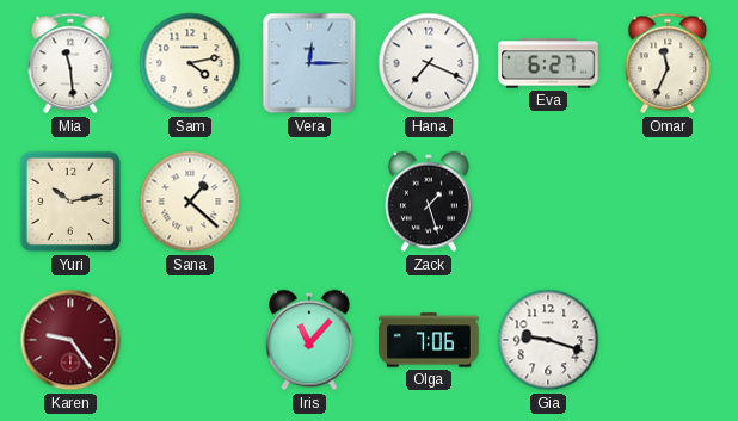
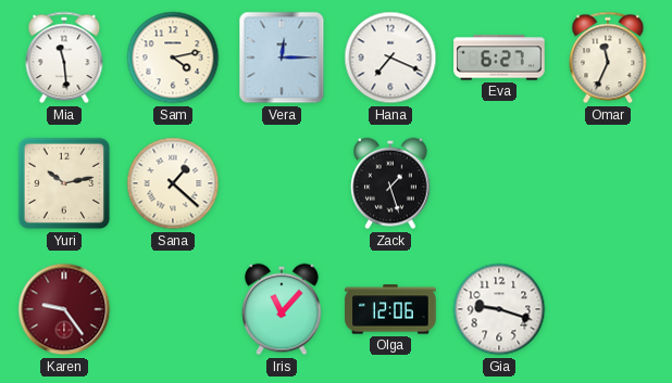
Olga: 7:06 -> 12:06 (390, 309)
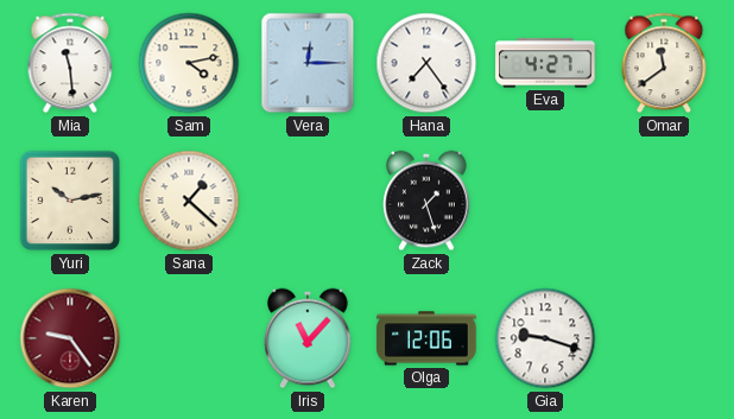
Hana: 7:19 -> 7:24 (426, 63)
Eva: 6:27 -> 4:27 (545, 63)
Omar: 11:34 -> 11:39 (664, 63)
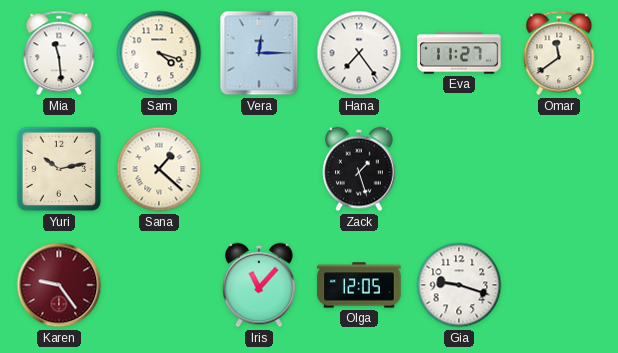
Sam: 4:13 -> 4:18 (159, 53)
Eva: 4:27 -> 11:27 (459, 53)
Olga: 12:06 -> 12:05 (359, 285)
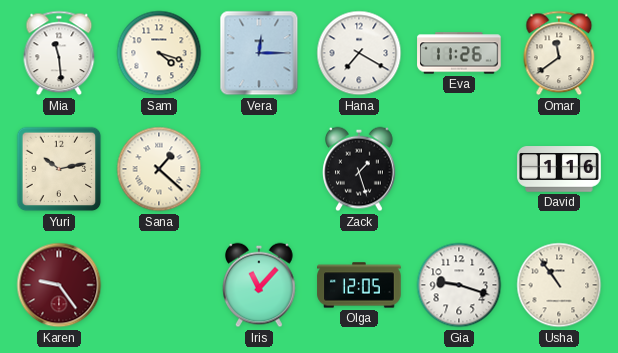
Hana: 7:24 -> 7:20 (359, 53)
Eva: 11:27 -> 11:26 (459, 53)
David: none -> 1:16 (559, 169)
Usha: none -> 10:54 (559, 285)
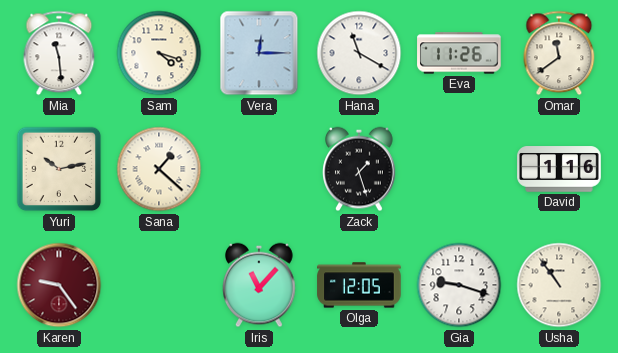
Hana: 7:20 -> 11:20 (359, 53)
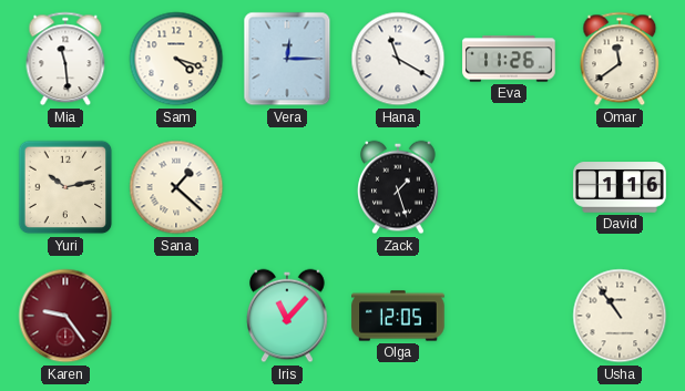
Gia: 9:18 -> none (459, 285)
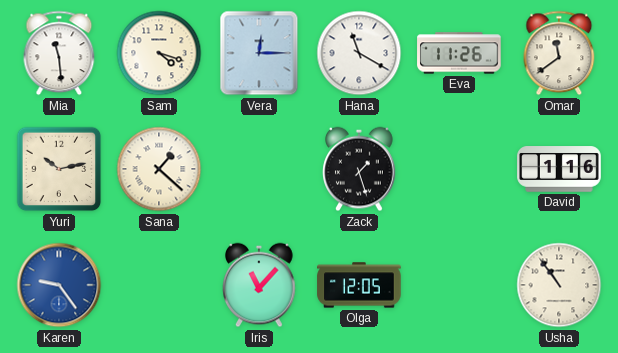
Karen dial: burgundy -> blue (59, 285)
